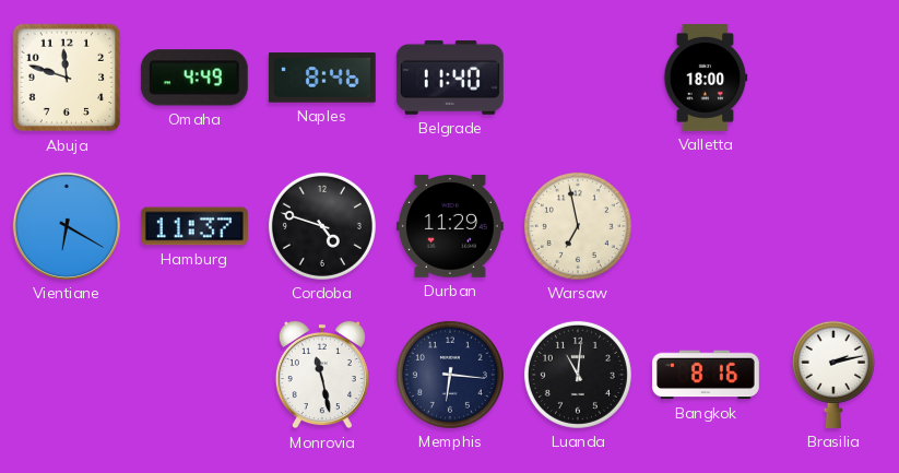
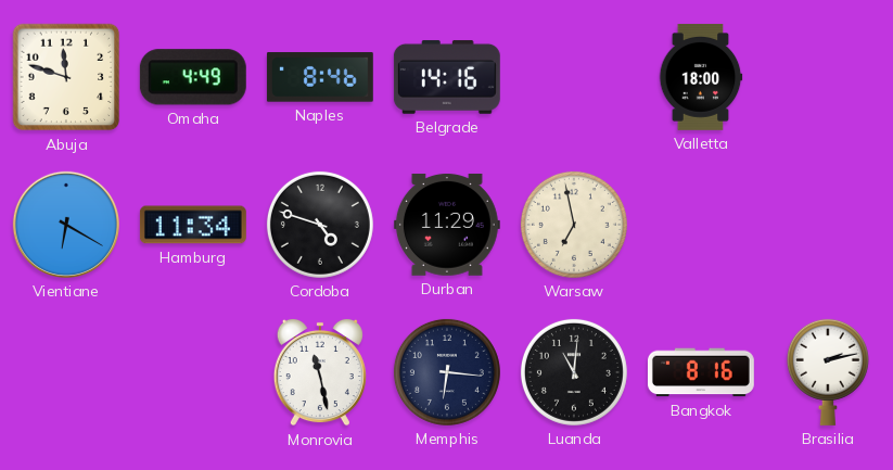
Belgrade: 11:40 -> 14:16 (447, 77)
Hamburg: 11:37 -> 11:34 (193, 225)
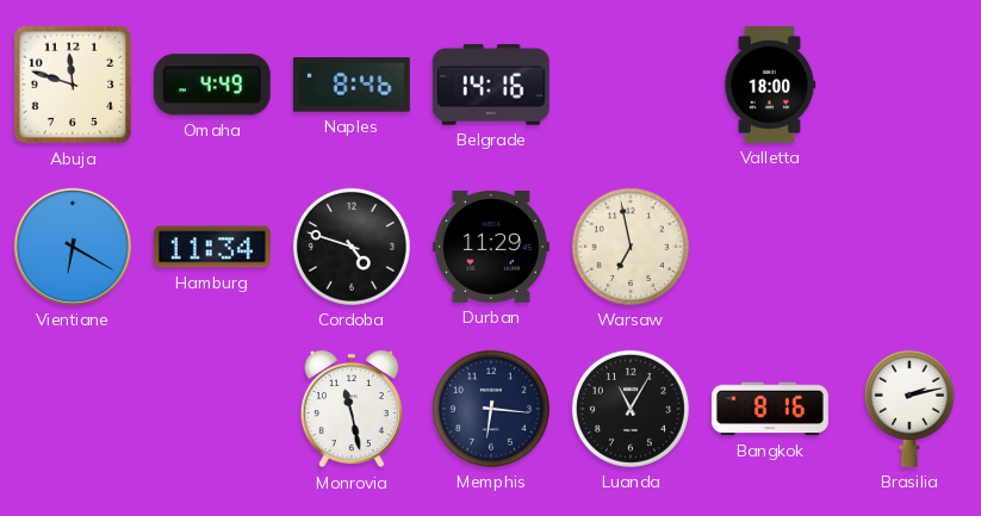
Luanda: 11:01 -> 11:05 (631, 409)
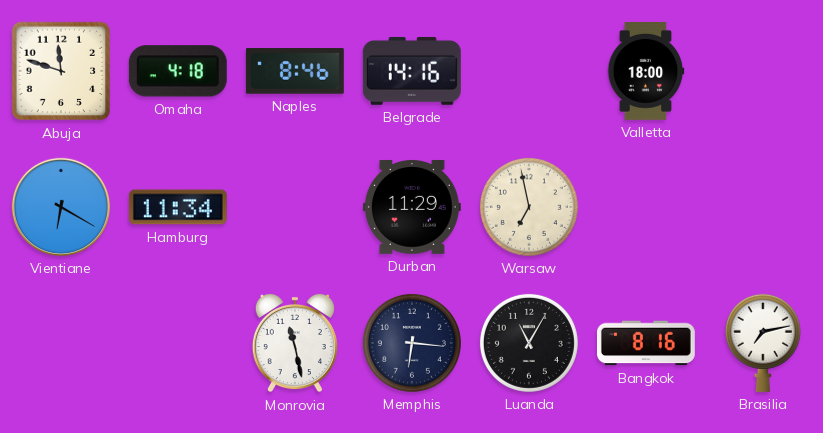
Omaha: 4:49 -> 4:18 (178, 71)
Cordoba: 4:48 -> none (352, 247)
Brasilia: 2:13 -> 7:13 (763, 343)
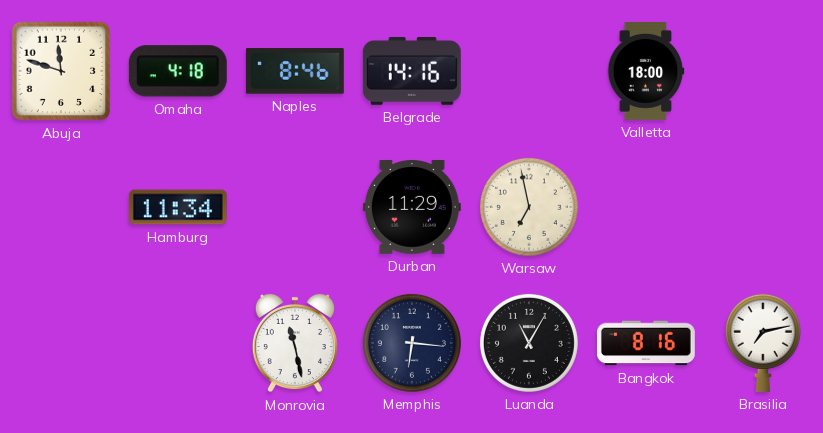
Vientiane: 6:20 -> none (61, 207)
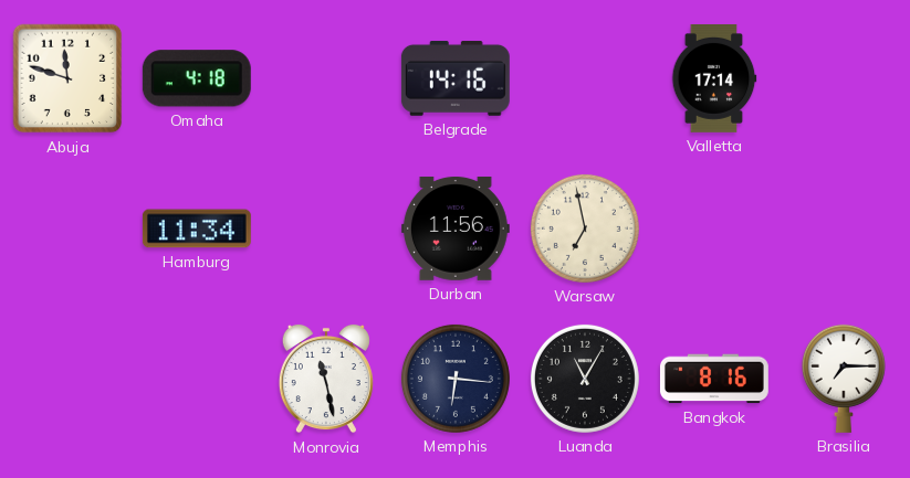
Naples: 8:46 -> none (295, 71)
Valletta: 18:00 -> 17:14 (714, 78)
Durban: 11:29 -> 11:56 (456, 229)
Brasilia: 7:13 -> 7:15 (844, 379)
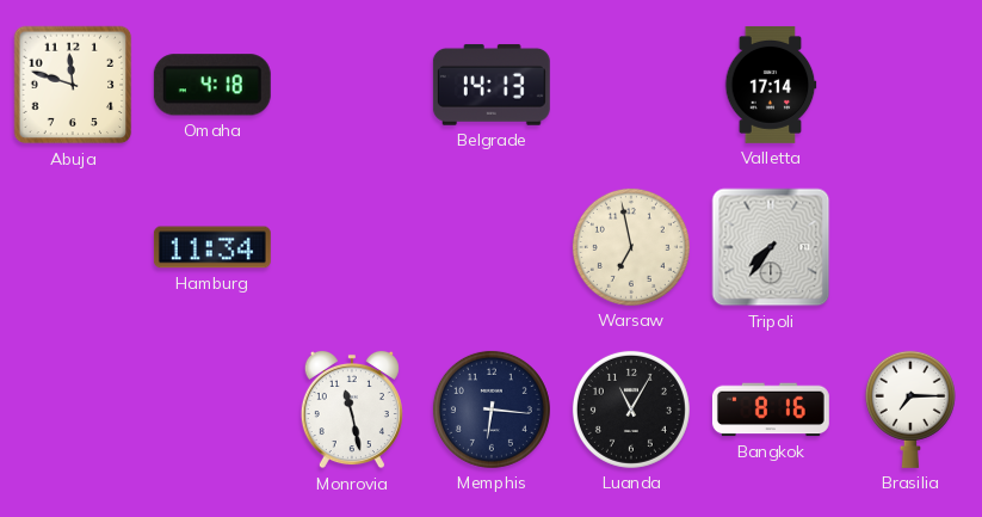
Belgrade: 14:16 -> 14:13 (492, 85)
Durban: 11:56 -> none (456, 229)
Tripoli: none -> 7:36 (771, 247)
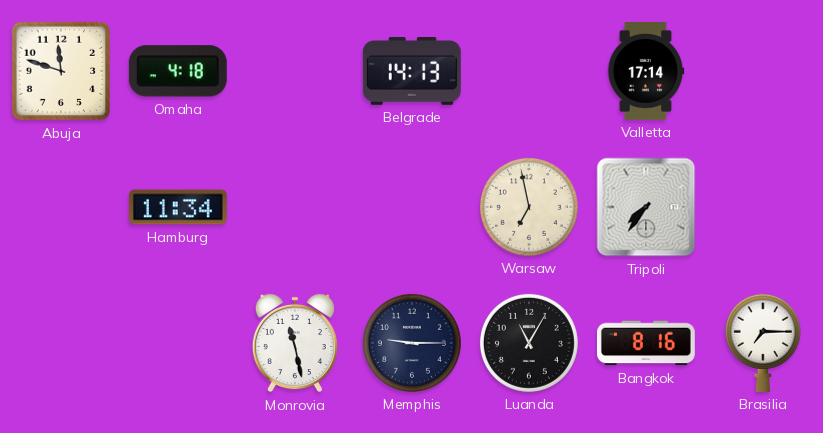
Memphis: 6:16 -> 9:15 (412, 343)
